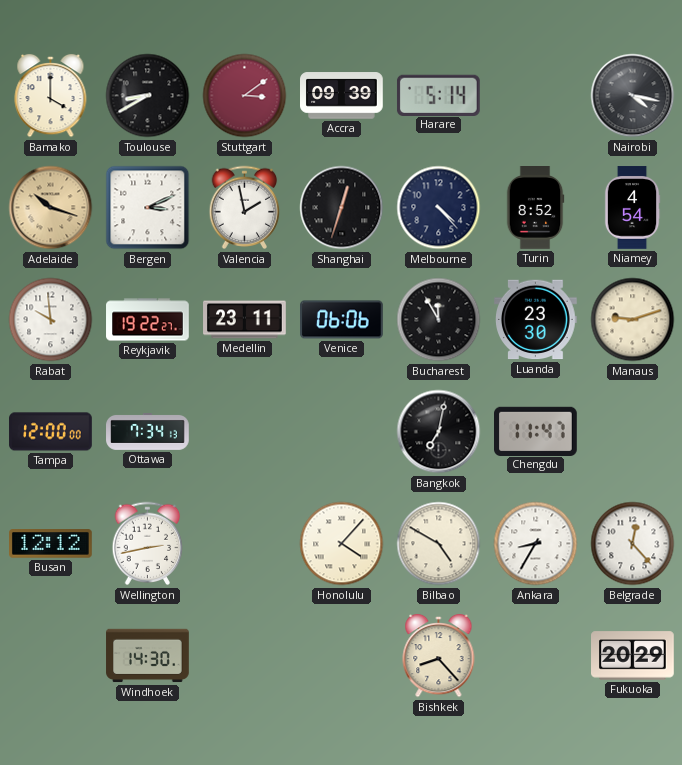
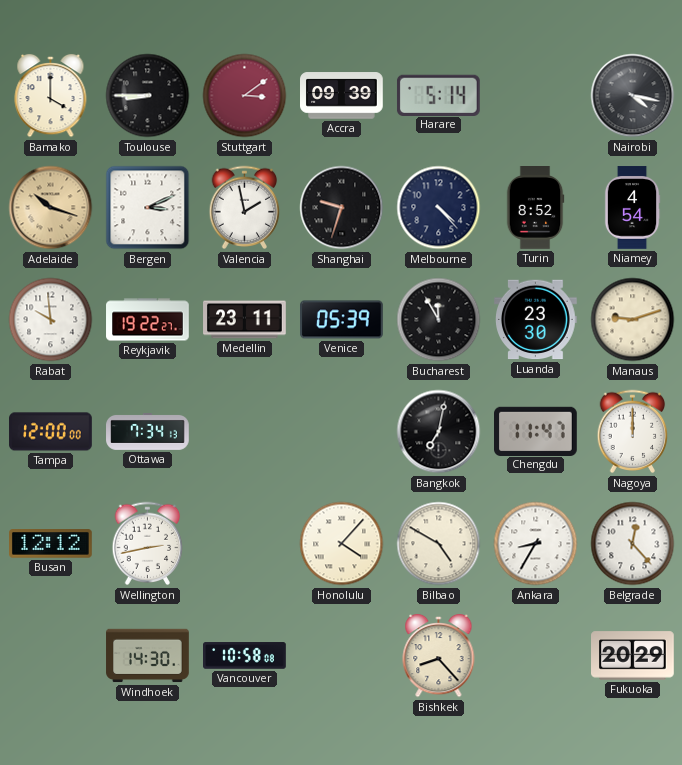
Toulouse: 8:40 -> 8:45 (148, 96)
Shanghai: 12:33 -> 9:33 (342, 208)
Venice: 06:06 -> 05:39 (342, 320)
Nagoya: none -> 12:00 (633, 432)
Vancouver: none -> 10:58 (245, 656)
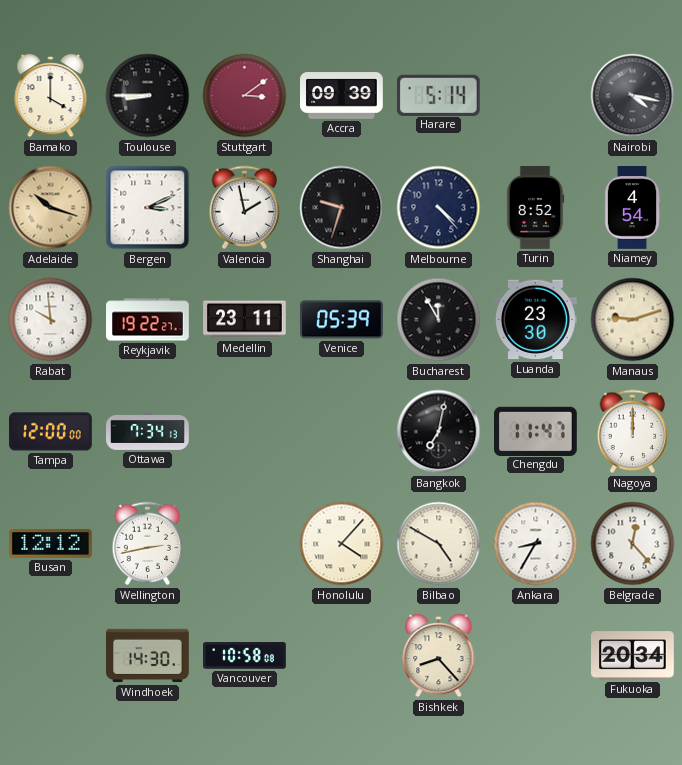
Fukuoka: 20:29 -> 20:34 (633, 656)
